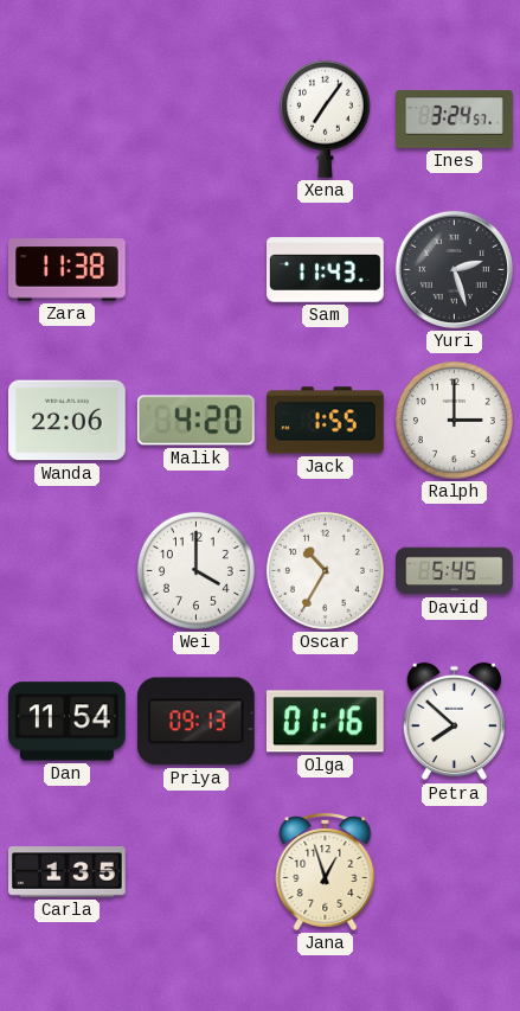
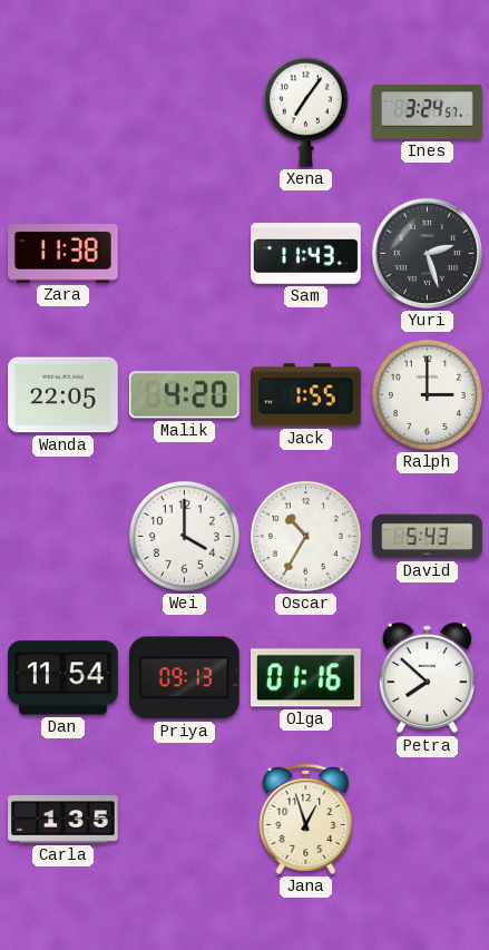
Wanda: 22:06 -> 22:05 (63, 395)
David: 5:45 -> 5:43 (428, 537)
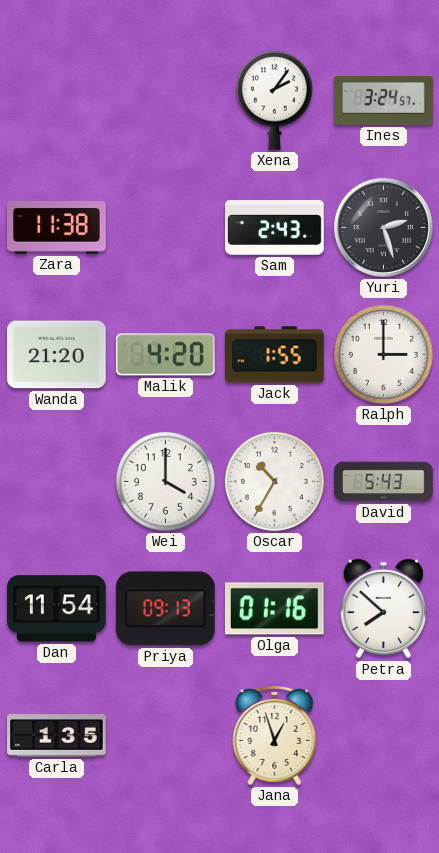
Xena: 7:06 -> 2:06 (274, 100)
Sam: 11:43 -> 2:43 (275, 228)
Wanda: 22:05 -> 21:20 (57, 355)
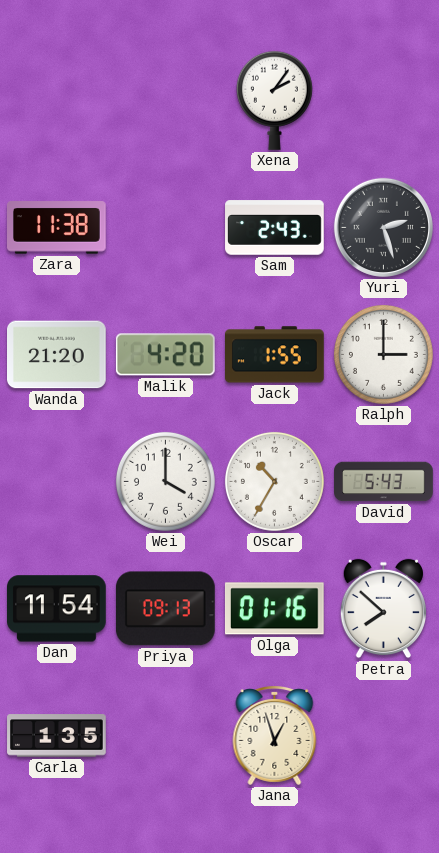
Ines: 3:24 -> none (384, 101)
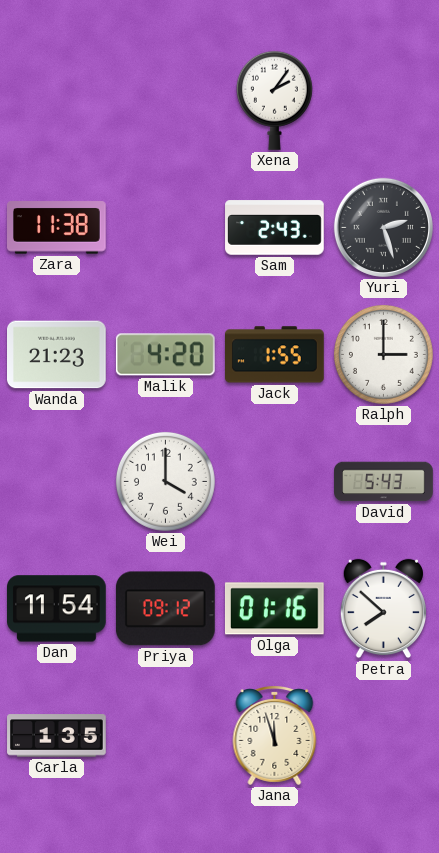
Wanda: 21:20 -> 21:23 (57, 355)
Oscar: 10:35 -> none (274, 481)
Priya: 09:13 -> 09:12 (165, 609)
Jana: 12:57 -> 11:57 (275, 736)
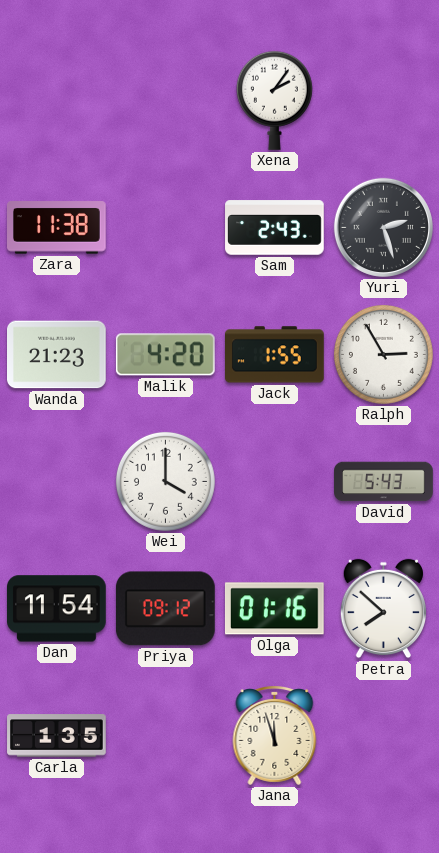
Ralph: 3:00 -> 2:55 (383, 354)
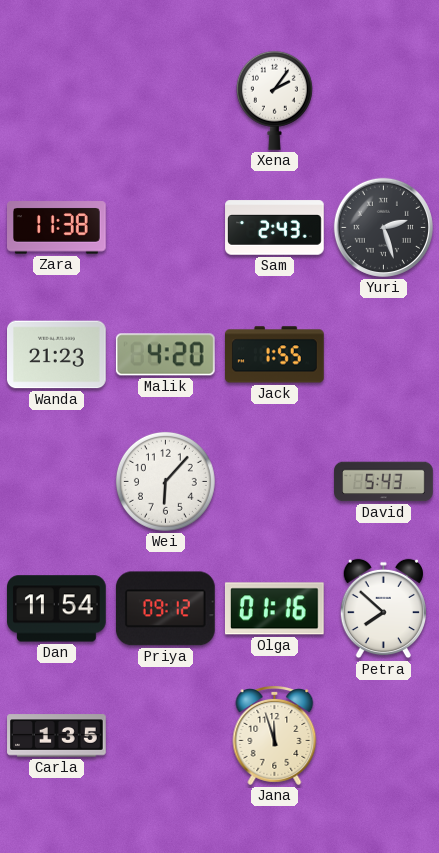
Ralph: 2:55 -> none (383, 354)
Wei: 4:00 -> 6:07 (165, 481)
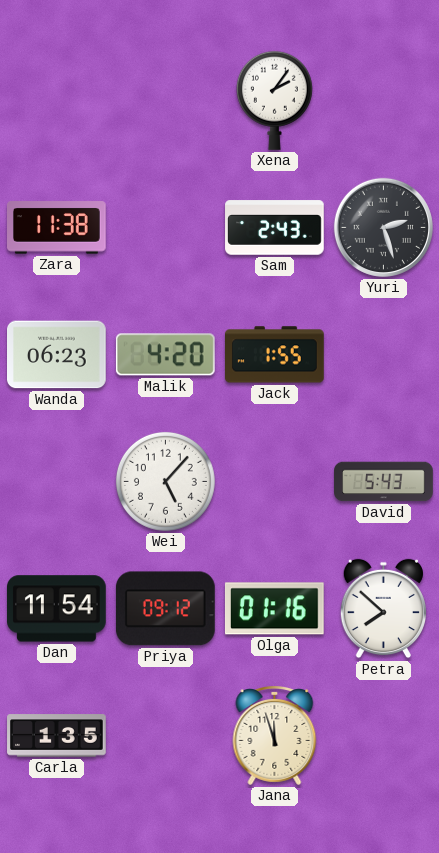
Wanda: 21:23 -> 06:23 (57, 355)
Wei: 6:07 -> 5:07 (165, 481)
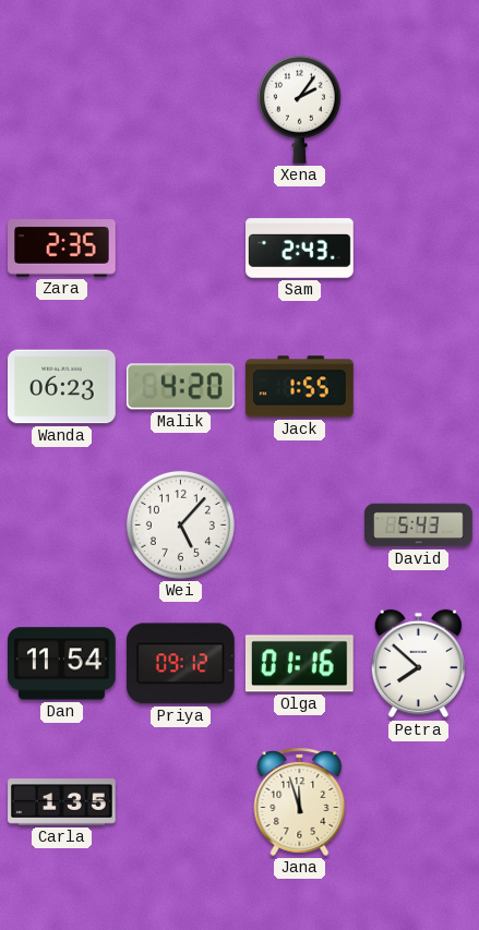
Zara: 11:38 -> 2:35 (62, 249)
Yuri: 2:27 -> none (383, 227)
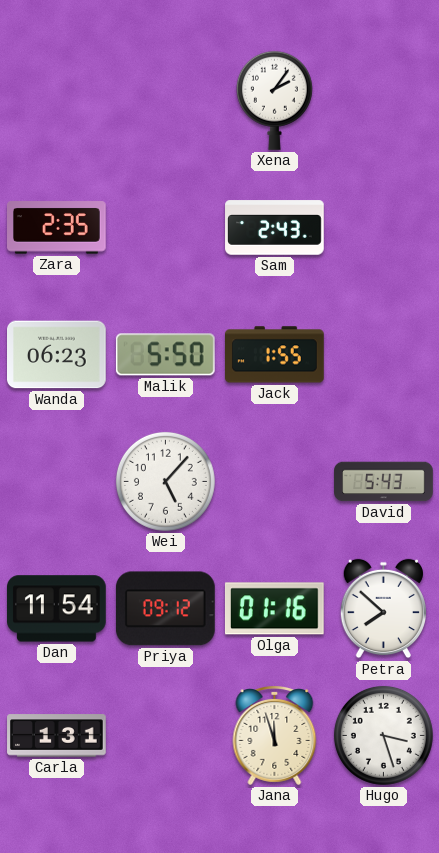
Malik: 4:20 -> 5:50 (165, 355)
Carla: 1:35 -> 1:31 (57, 736)
Hugo: none -> 3:27 (383, 735)
